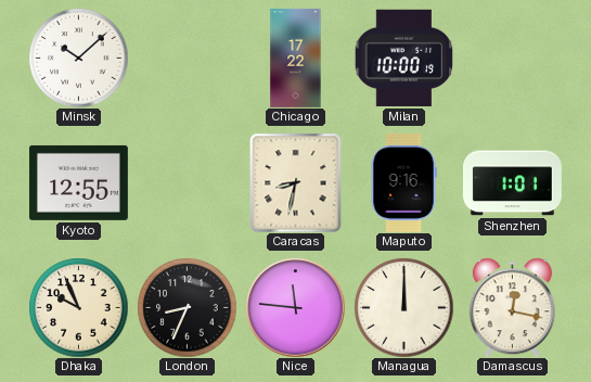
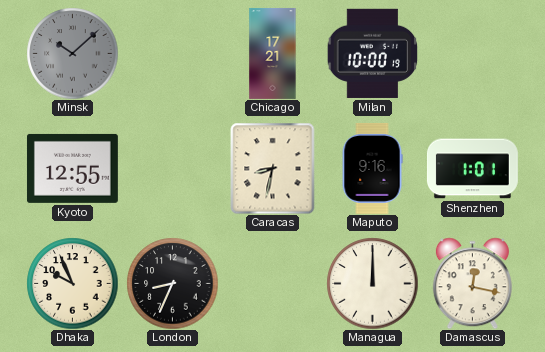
Minsk dial: white -> grey (72, 53)
Chicago: 17:22 -> 17:21 (273, 54)
Nice: 11:46 -> none (295, 307)
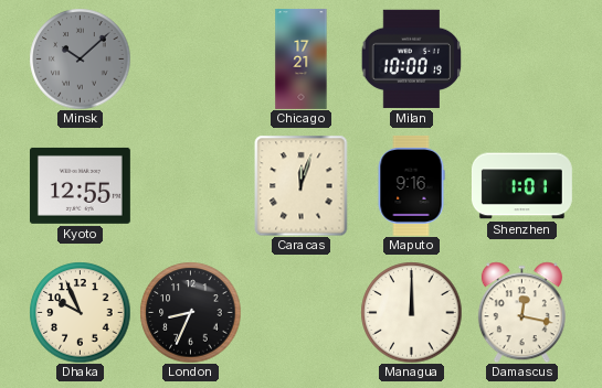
Caracas: 8:32 -> 12:03 (302, 185)
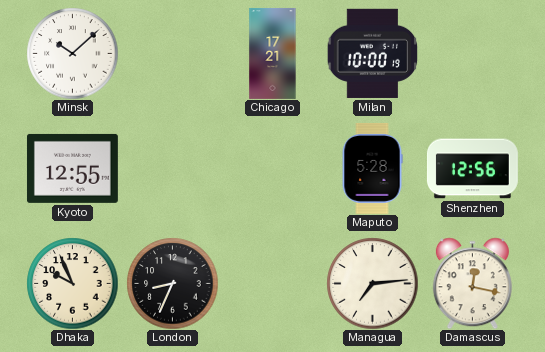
Minsk dial: grey -> white (72, 53)
Caracas: 12:03 -> none (302, 185)
Maputo: 9:16 -> 5:28 (372, 168)
Shenzhen: 1:01 -> 12:56 (472, 169)
Managua: 12:00 -> 7:14 (372, 283)
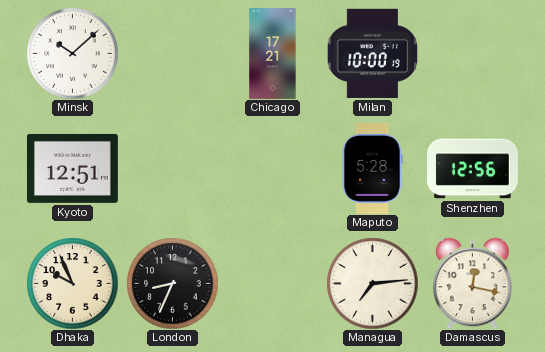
Kyoto: 12:55 -> 12:51 (72, 168)
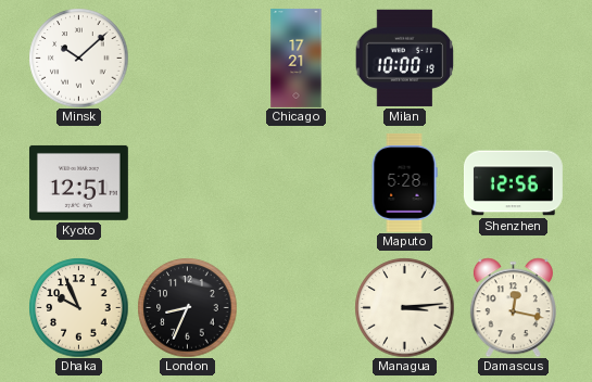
Managua: 7:14 -> 3:14 (404, 307)
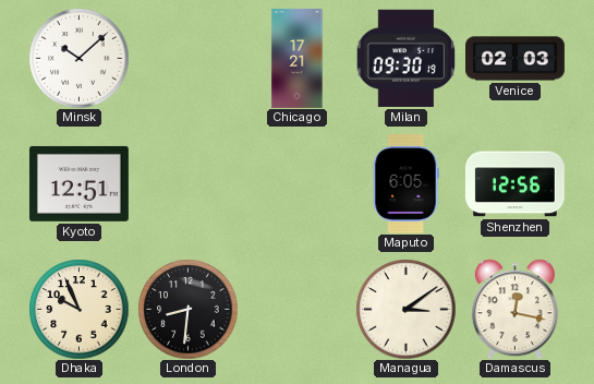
Milan: 10:00 -> 09:30 (405, 58)
Venice: none -> 02:03 (516, 59)
Maputo: 5:28 -> 6:05 (405, 183)
London: 8:34 -> 8:31 (187, 309)
Managua: 3:14 -> 3:09 (405, 309)
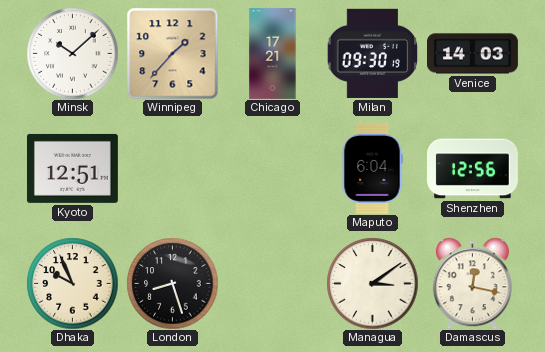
Winnipeg: none -> 1:37 (172, 53)
Venice: 02:03 -> 14:03 (473, 54)
Maputo: 6:05 -> 6:04 (372, 168)
London: 8:31 -> 8:27 (172, 283)
